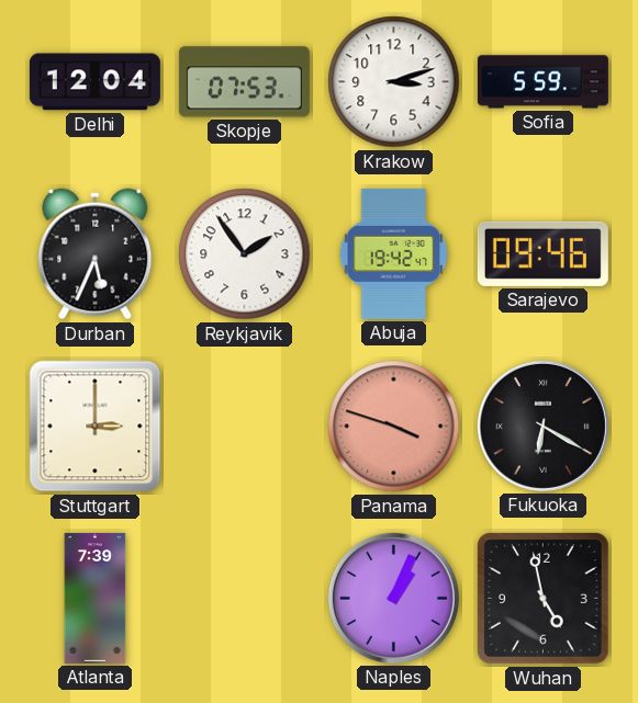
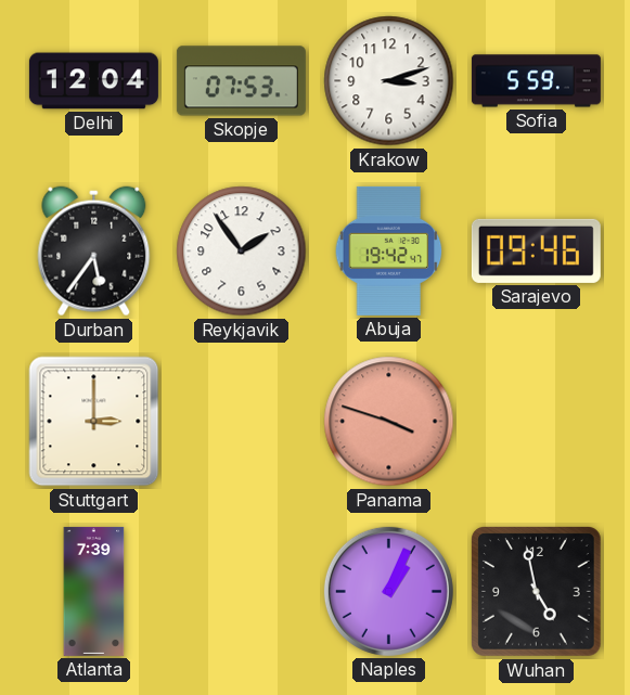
Durban: 5:34 -> 5:36 (94, 252)
Fukuoka: 6:20 -> none (542, 426)
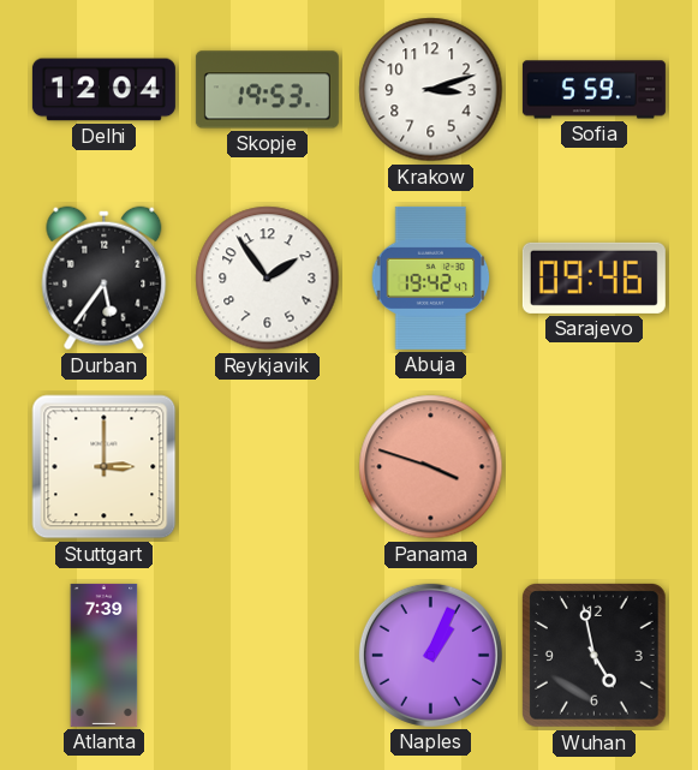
Skopje: 07:53 -> 19:53 (267, 90)
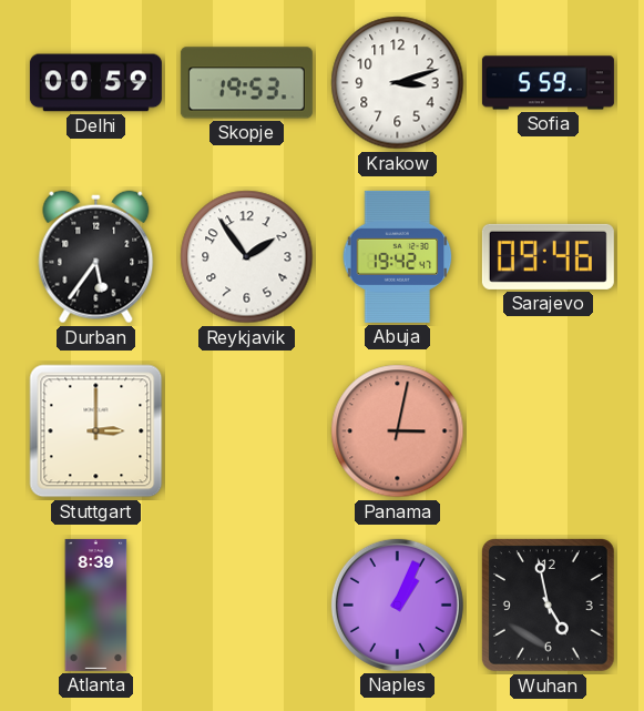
Delhi: 12:04 -> 00:59 (95, 83)
Panama: 3:48 -> 3:02 (398, 431)
Atlanta: 7:39 -> 8:39 (96, 605)
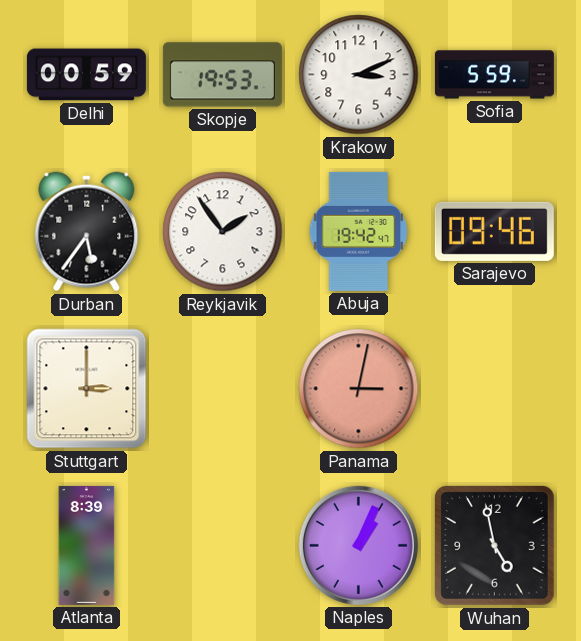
Krakow: 3:12 -> 3:11 (359, 75)
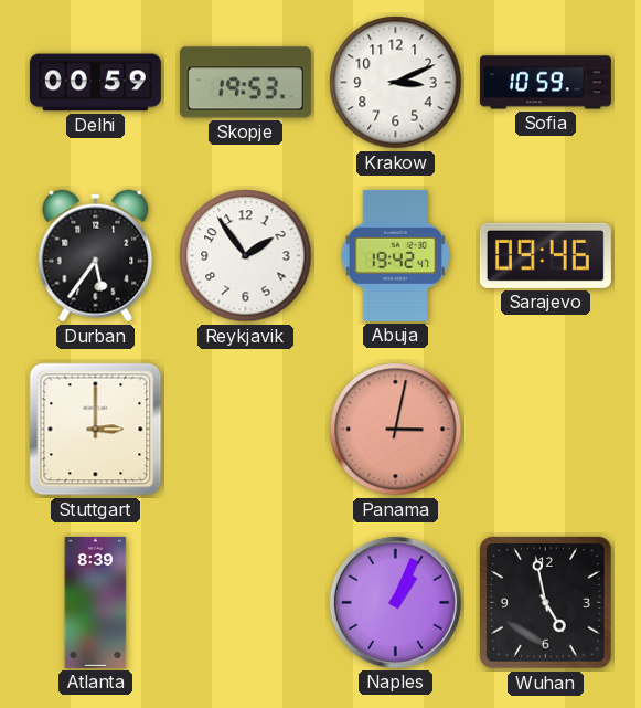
Sofia: 5:59 -> 10:59 (545, 83)
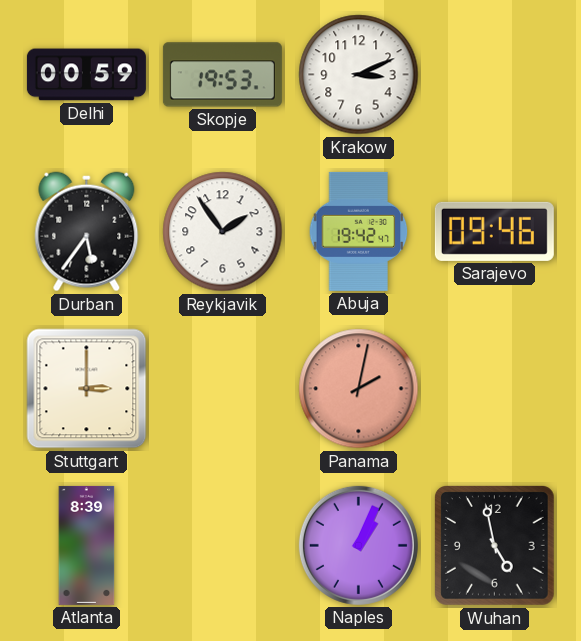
Sofia: 10:59 -> none (545, 83)
Panama: 3:02 -> 2:02 (359, 389)
